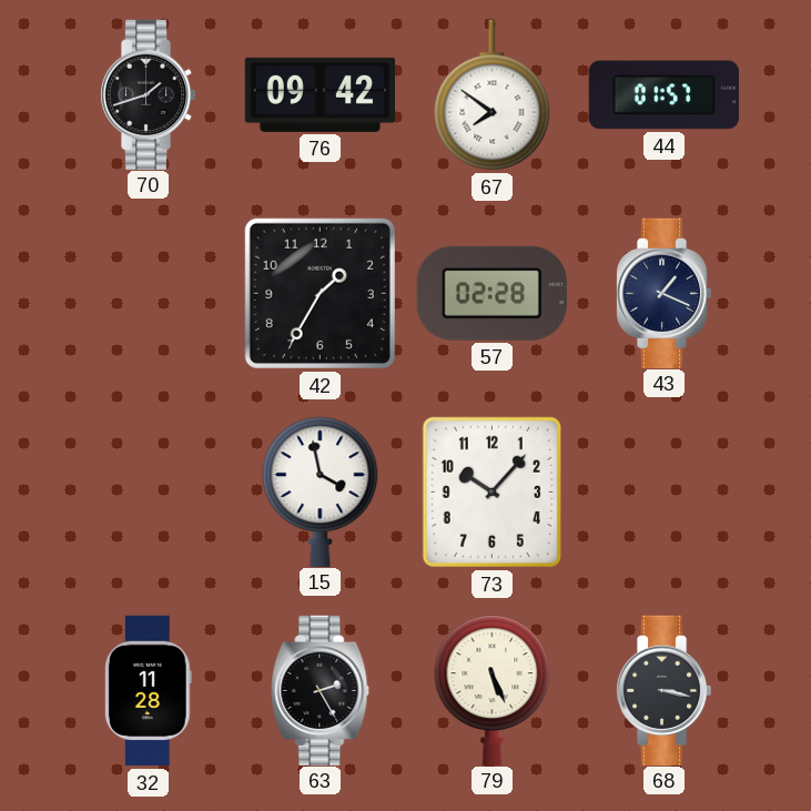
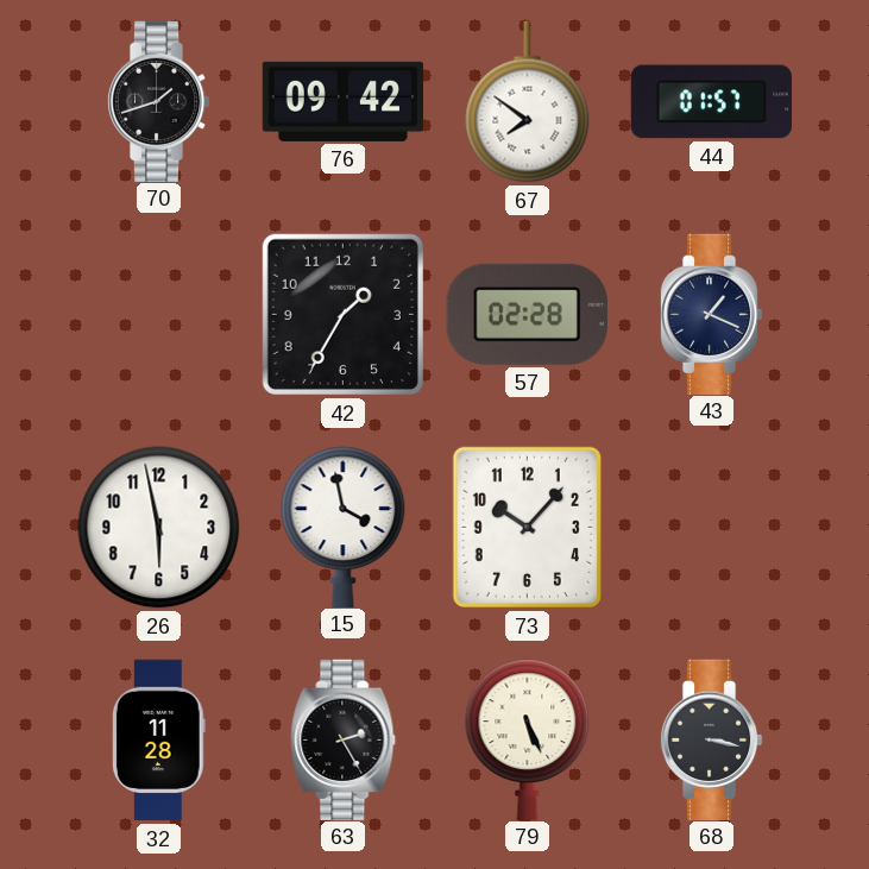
26: none -> 5:58 (159, 528)
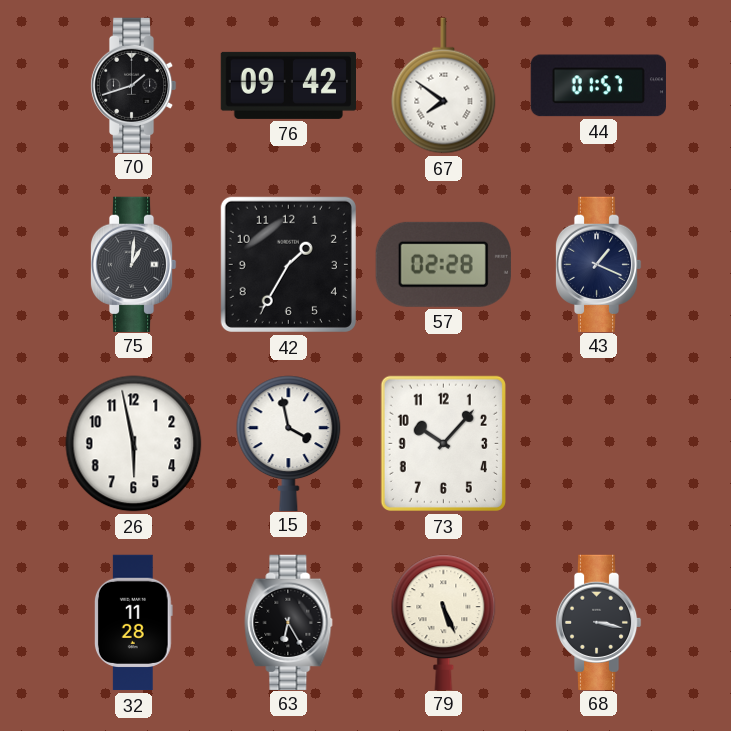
75: none -> 1:01 (133, 264)
63: 2:25 -> 6:25 (289, 622)
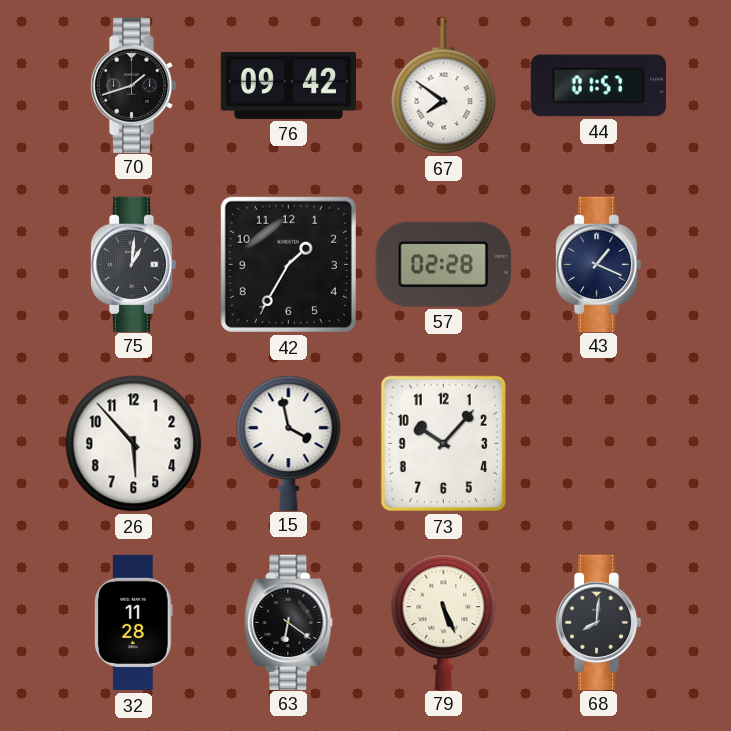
26: 5:58 -> 5:53 (134, 444)
63: 6:25 -> 6:21 (289, 622)
68: 3:17 -> 8:01 (598, 622)
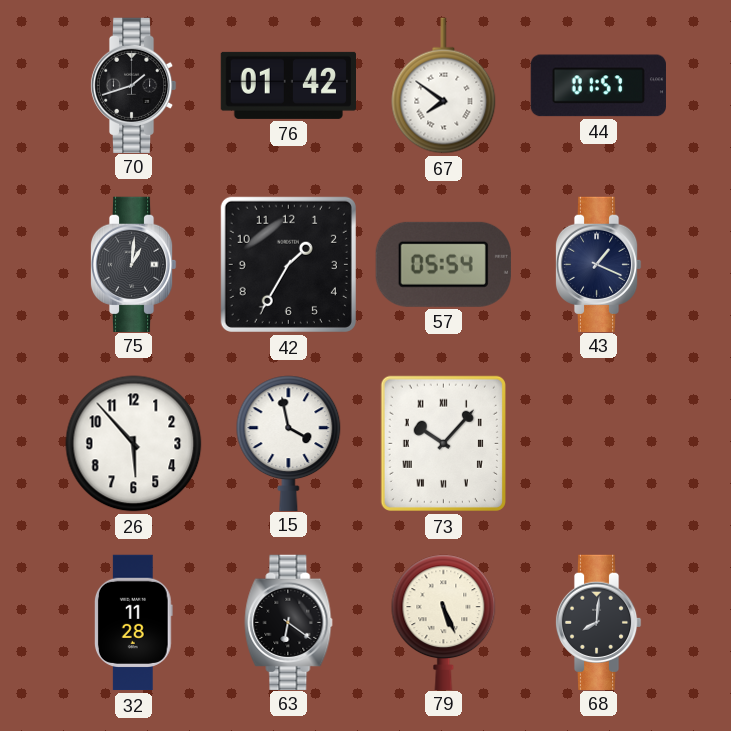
76: 09:42 -> 01:42 (288, 85)
57: 02:28 -> 05:54 (443, 264)
73 numerals: Arabic -> Roman (443, 443)
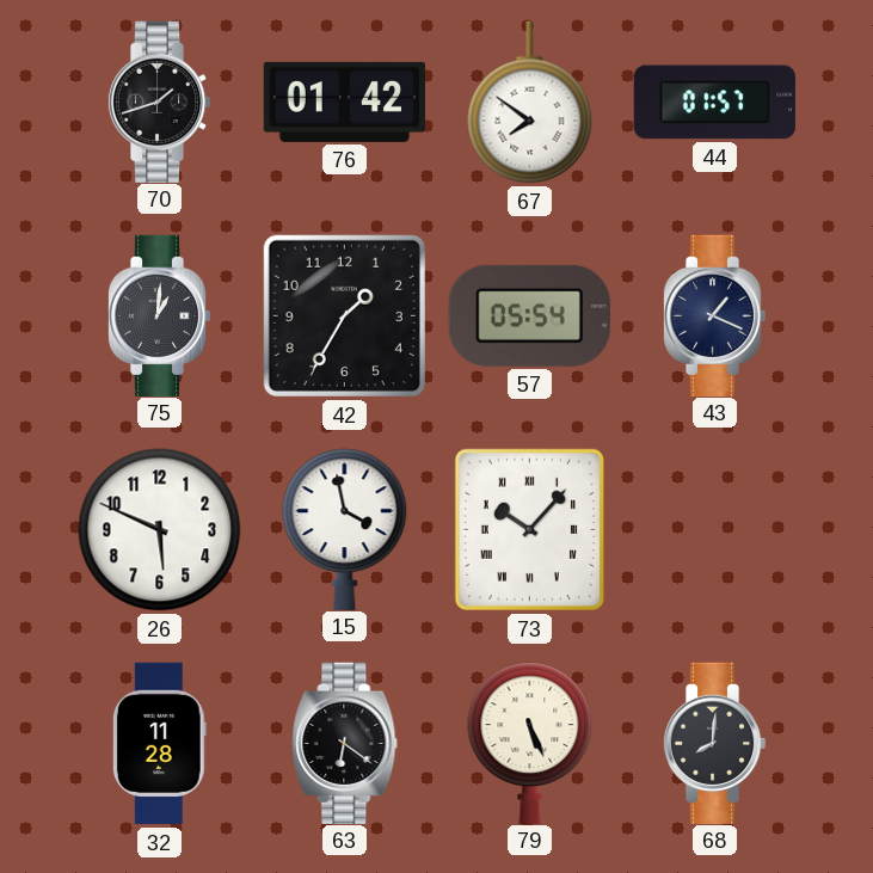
26: 5:53 -> 5:49 (160, 530)
